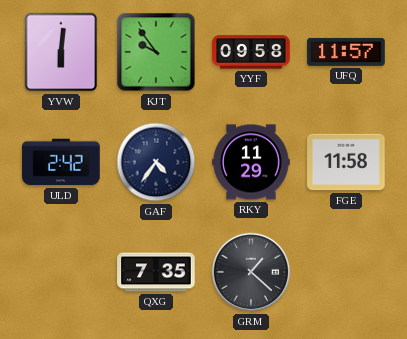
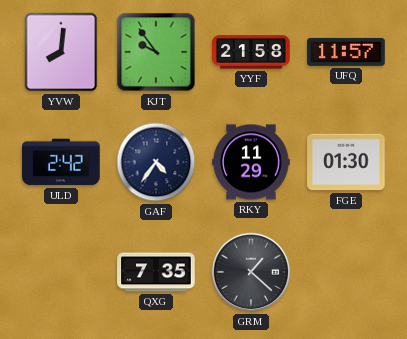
YVW: 6:01 -> 8:01 (61, 52)
YYF: 09:58 -> 21:58 (251, 52)
FGE: 11:58 -> 01:30 (346, 162)
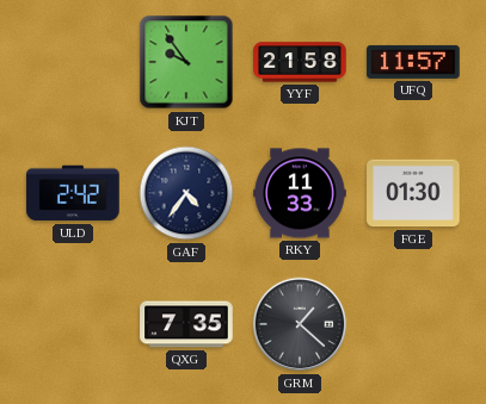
YVW: 8:01 -> none (61, 52)
RKY: 11:29 -> 11:33 (300, 193)
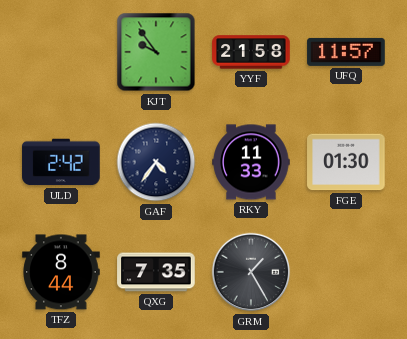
TFZ: none -> 8:44 (61, 272)
GRM: 1:22 -> 1:25 (251, 272)
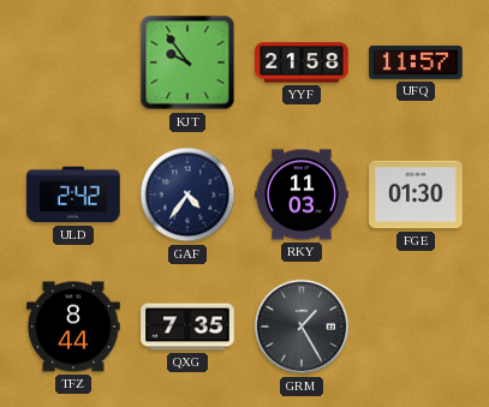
RKY: 11:33 -> 11:03 (302, 194)
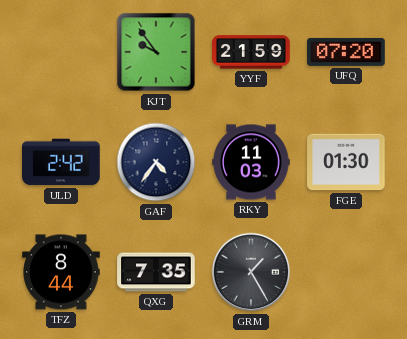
YYF: 21:58 -> 21:59 (251, 52)
UFQ: 11:57 -> 07:20 (346, 52)
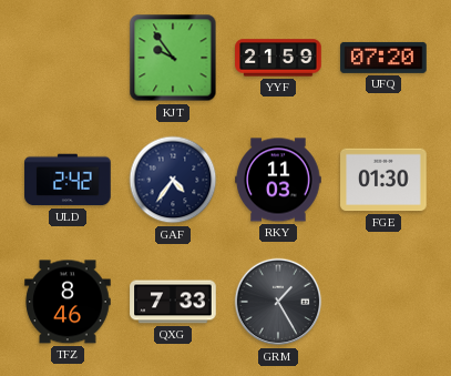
TFZ: 8:44 -> 8:46 (68, 302)
QXG: 7:35 -> 7:33 (173, 302)
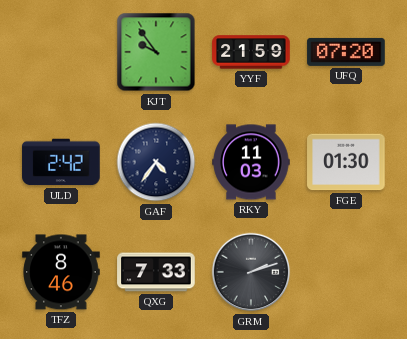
GRM: 1:25 -> 2:12 (251, 272)
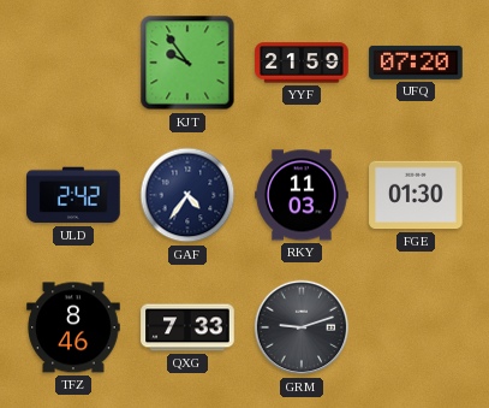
GRM: 2:12 -> 9:12 (302, 327)
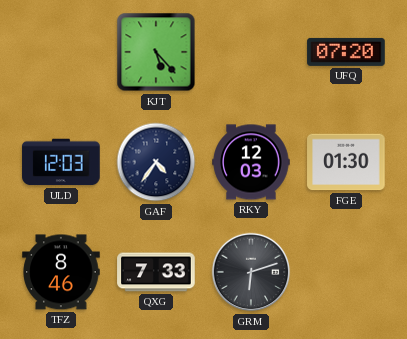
KJT: 9:54 -> 5:23 (156, 52)
YYF: 21:59 -> none (302, 63)
ULD: 2:42 -> 12:03 (61, 162)
RKY: 11:03 -> 12:03 (251, 162)
GRM: 9:12 -> 6:12 (251, 272)
